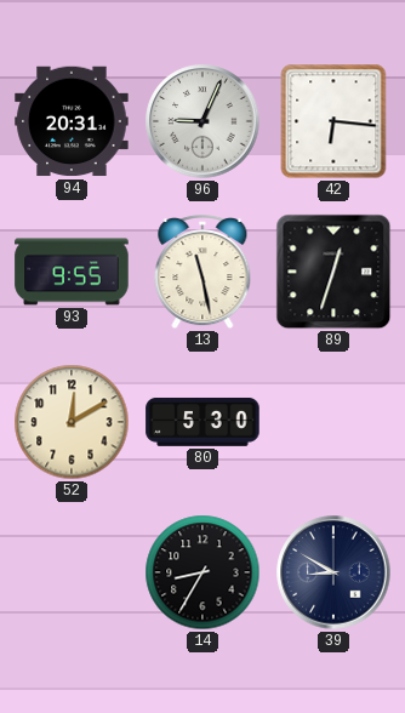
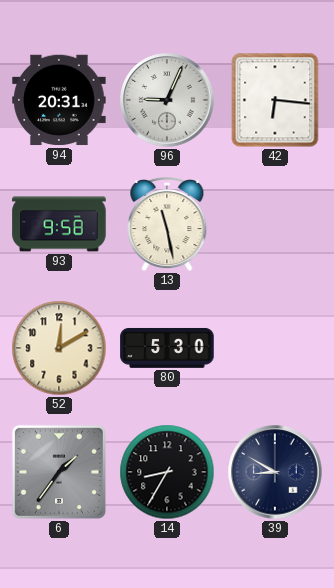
93: 9:55 -> 9:58 (59, 224)
89: 12:33 -> none (333, 272)
6: none -> 1:36 (59, 472)
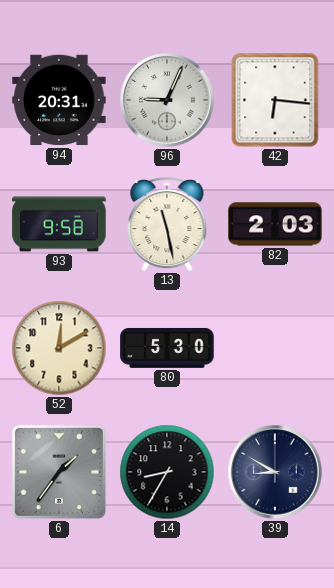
82: none -> 2:03 (275, 224)
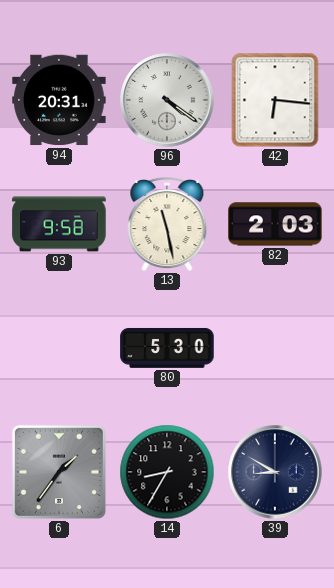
96: 9:04 -> 4:21 (167, 100)
52: 12:10 -> none (59, 348)
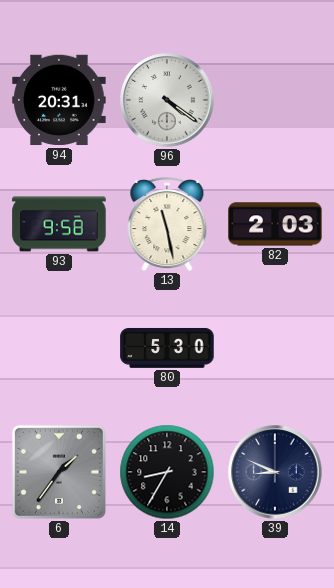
42: 6:16 -> none (275, 100)
39: 8:50 -> 8:49 (275, 472)
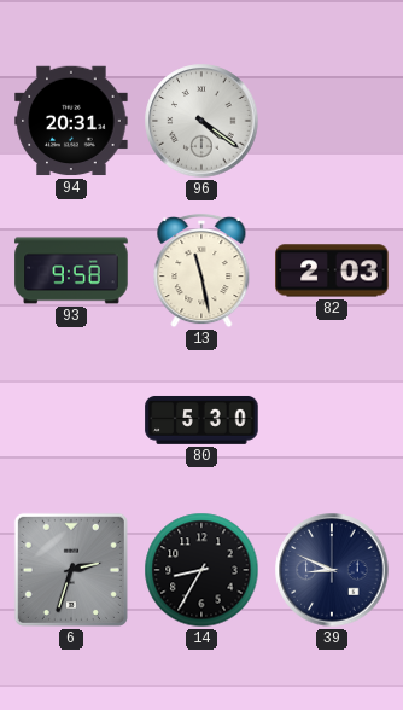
6: 1:36 -> 2:33 (71, 570)
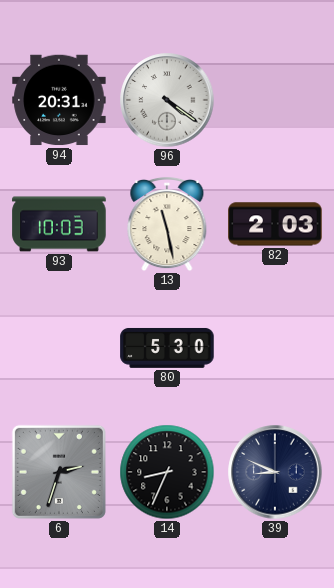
93: 9:58 -> 10:03 (59, 224)
14: 8:35 -> 8:34 (167, 472)
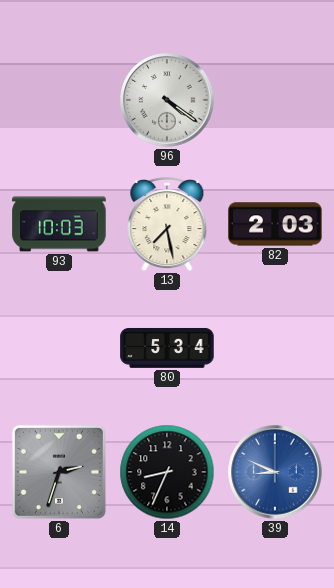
94: 20:31 -> none (59, 100)
13: 11:28 -> 7:28 (167, 224)
80: 5:30 -> 5:34 (167, 348)
39 dial: navy -> blue (275, 472)
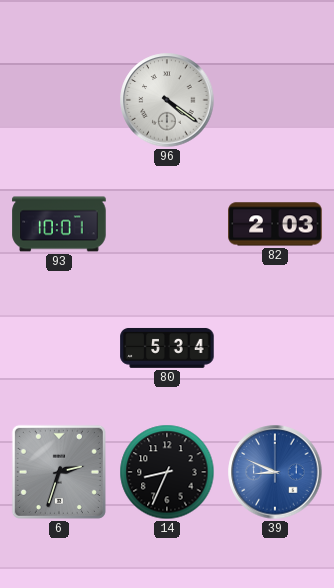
93: 10:03 -> 10:01 (59, 224)
13: 7:28 -> none (167, 224)
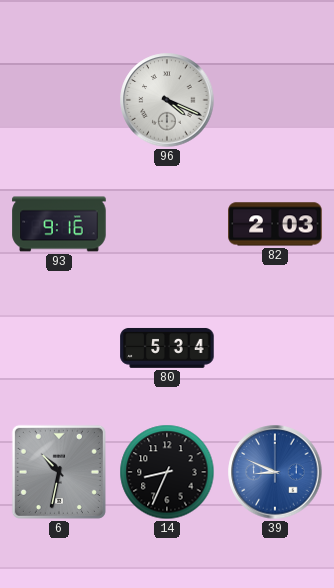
96: 4:21 -> 4:19 (167, 100)
93: 10:01 -> 9:16 (59, 224)
6: 2:33 -> 10:32 (59, 472)
